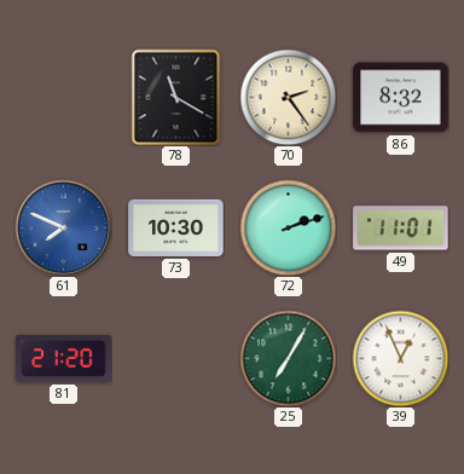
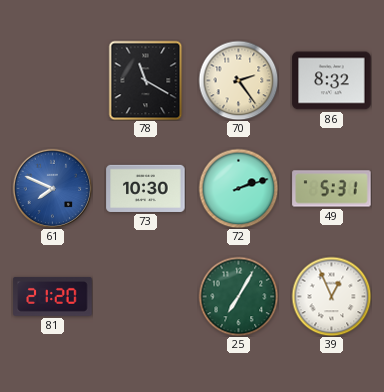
49: 11:01 -> 5:31 (332, 189)
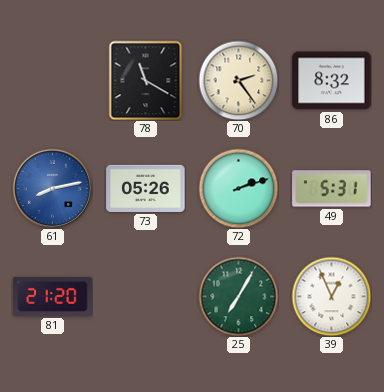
61: 7:49 -> 8:13 (52, 188)
73: 10:30 -> 05:26 (146, 188)
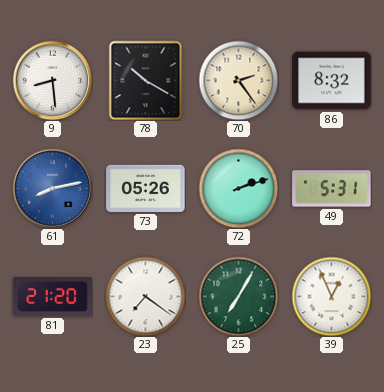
9: none -> 8:29 (52, 80)
78: 11:20 -> 10:20 (146, 80)
23: none -> 7:21 (145, 296)
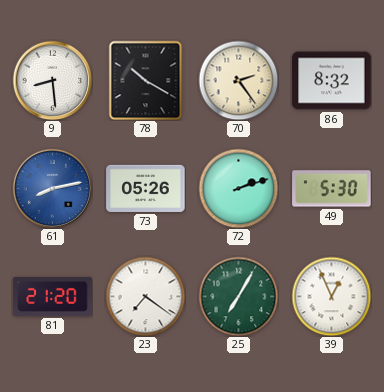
49: 5:31 -> 5:30 (332, 189)
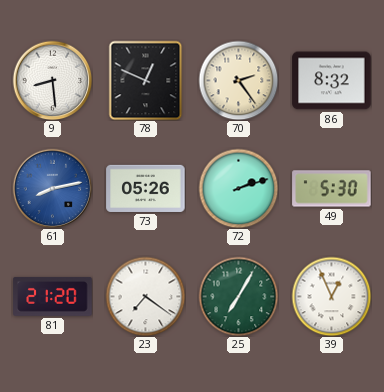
78: 10:20 -> 12:49 (146, 80)
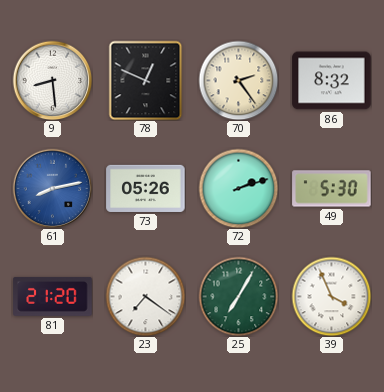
39: 12:56 -> 3:56 (331, 296)
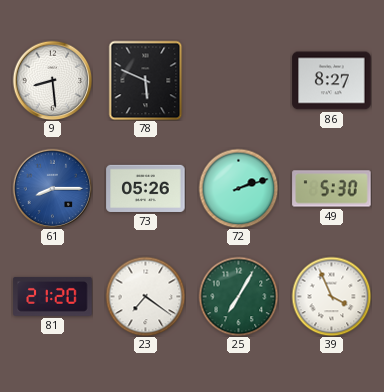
78: 12:49 -> 5:49 (146, 80)
70: 2:24 -> none (238, 80)
86: 8:32 -> 8:27 (332, 81)
61: 8:13 -> 8:15 (52, 188)
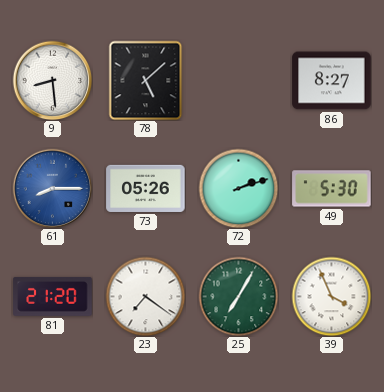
78: 5:49 -> 5:08 (146, 80)
